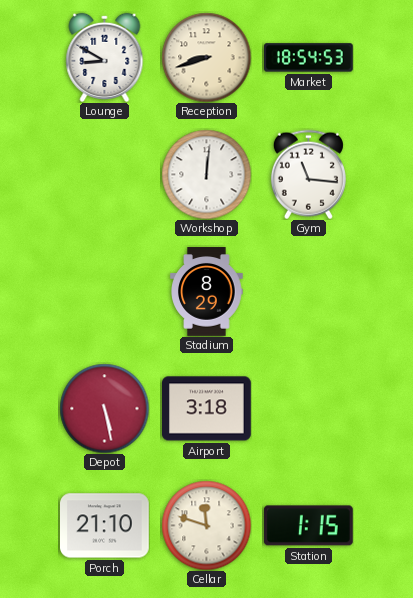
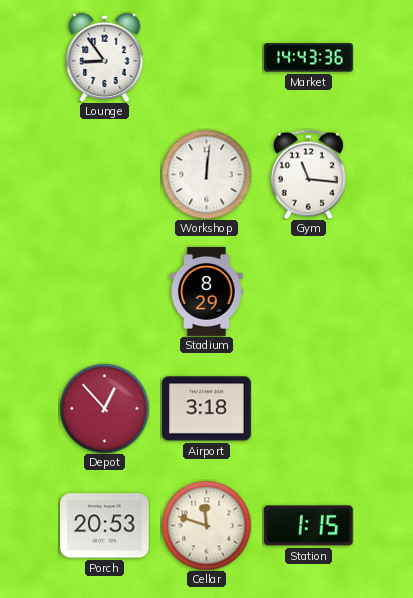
Lounge: 8:50 -> 8:54 (105, 57)
Reception: 8:42 -> none (206, 57)
Market: 18:54 -> 14:43 (309, 58)
Depot: 5:28 -> 12:53 (104, 408)
Porch: 21:10 -> 20:53 (105, 526)
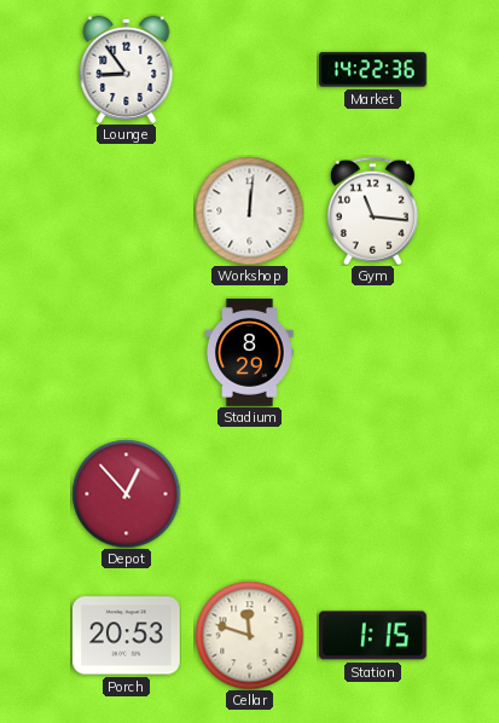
Market: 14:43 -> 14:22 (373, 70)
Airport: 3:18 -> none (207, 409)
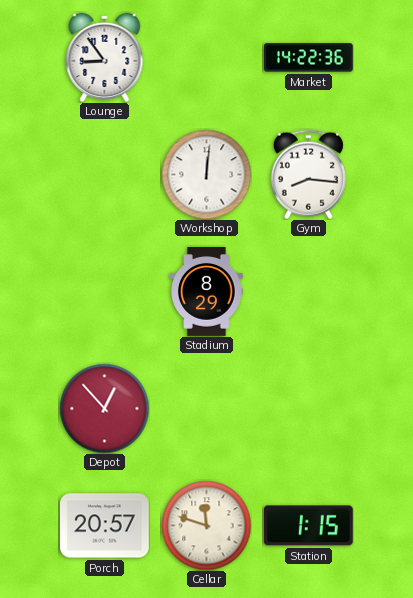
Gym: 11:16 -> 8:16 (308, 174)
Porch: 20:53 -> 20:57 (105, 526)
